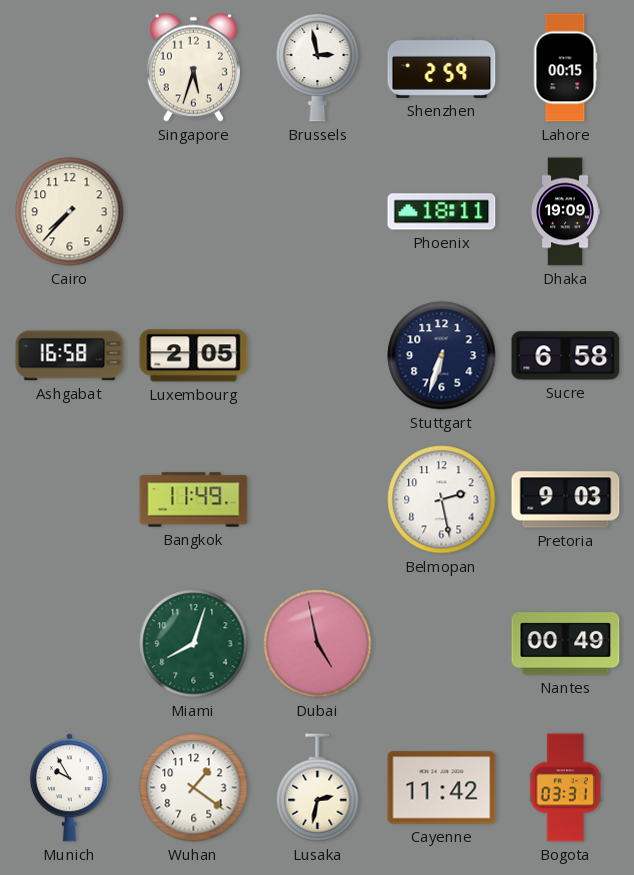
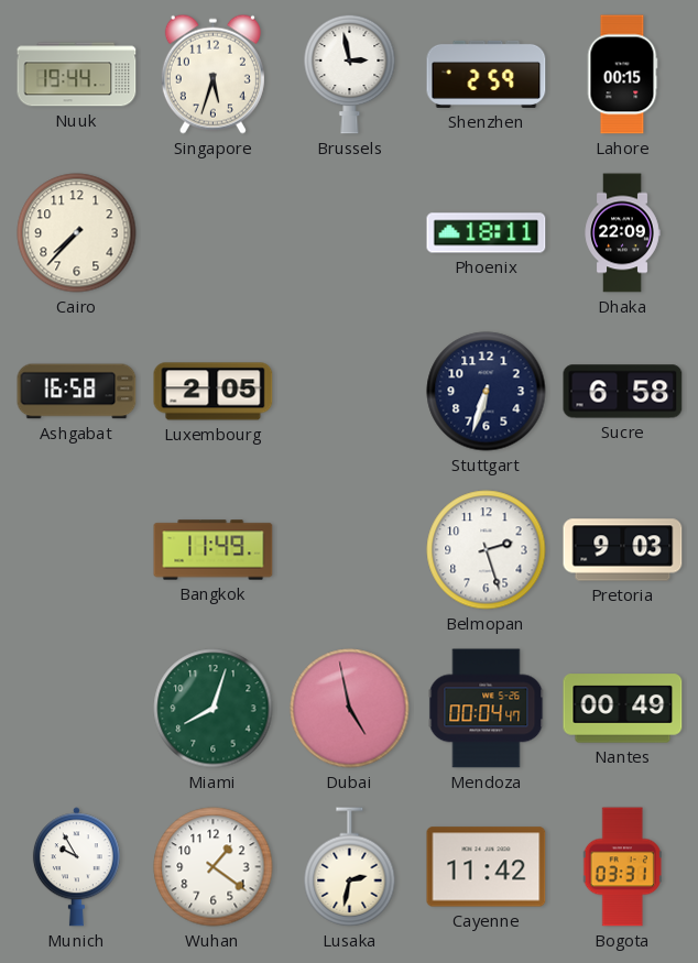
Nuuk: none -> 19:44 (77, 75)
Dhaka: 19:09 -> 22:09 (622, 233)
Belmopan: 2:28 -> 2:27 (487, 550)
Mendoza: none -> 00:04 (487, 709)
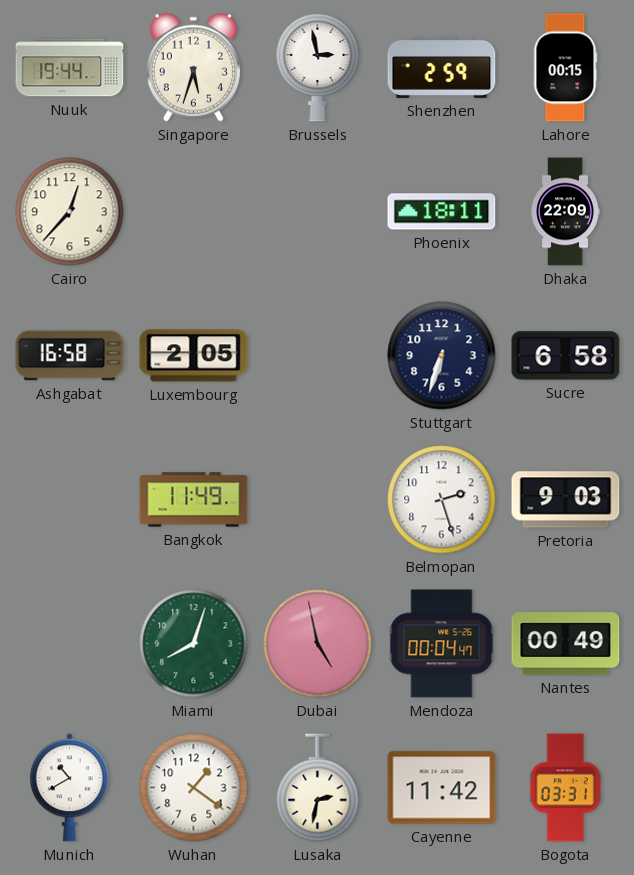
Cairo: 7:37 -> 12:37 (70, 212)
Munich: 9:55 -> 10:40 (69, 788)
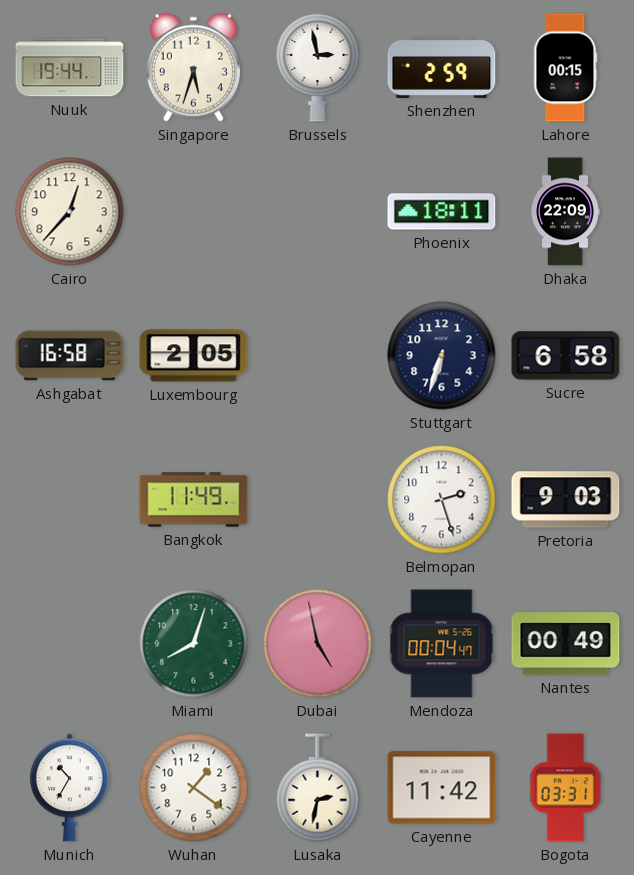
Munich: 10:40 -> 10:35 (69, 788)
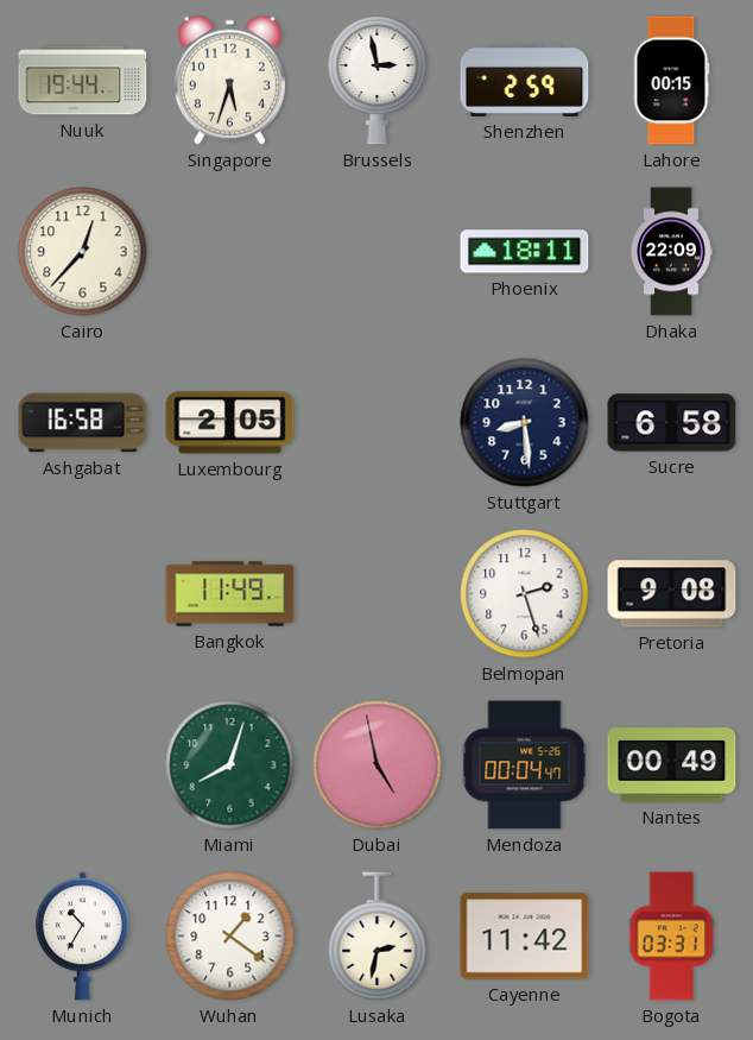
Stuttgart: 6:33 -> 8:29 (525, 423)
Pretoria: 9:03 -> 9:08 (672, 594)
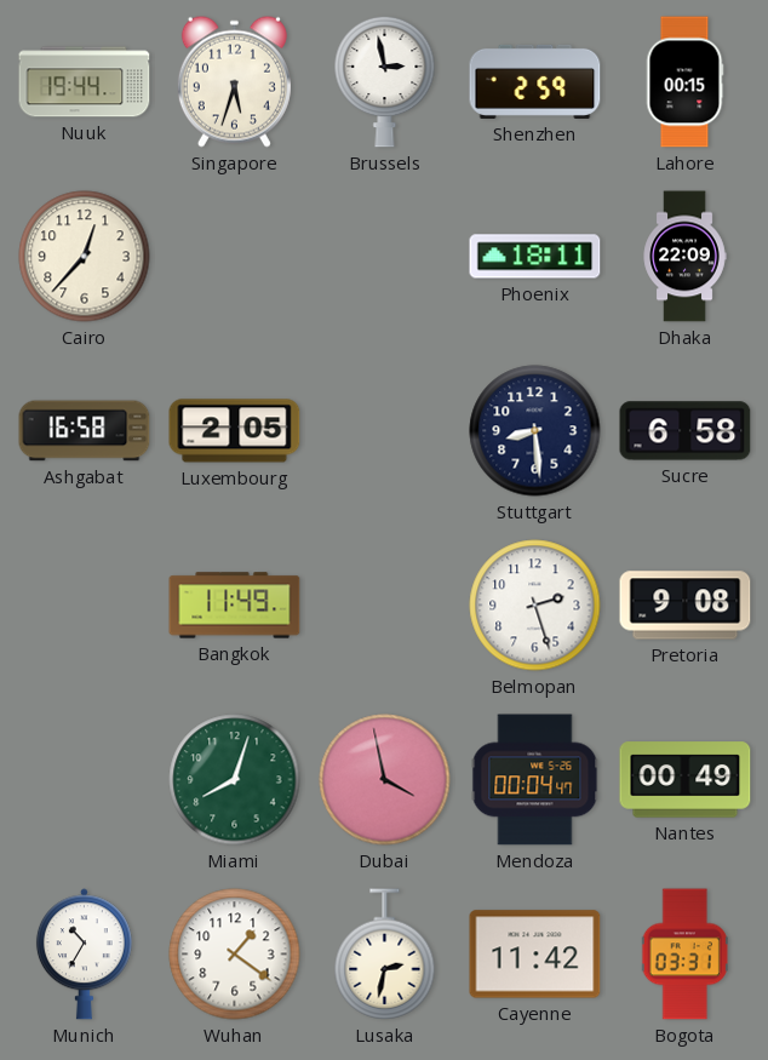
Dubai: 4:58 -> 3:58 (385, 780)
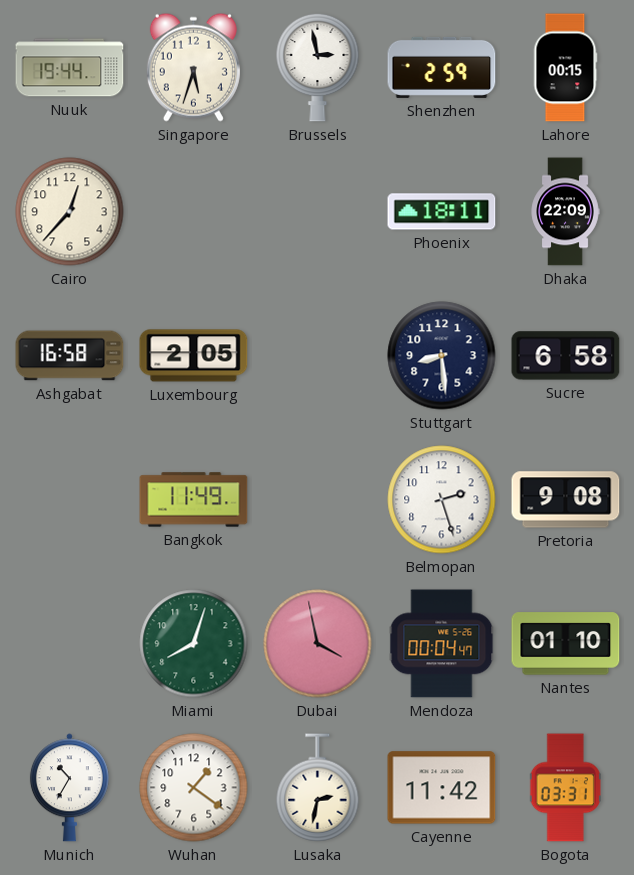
Nantes: 00:49 -> 01:10 (566, 644)
